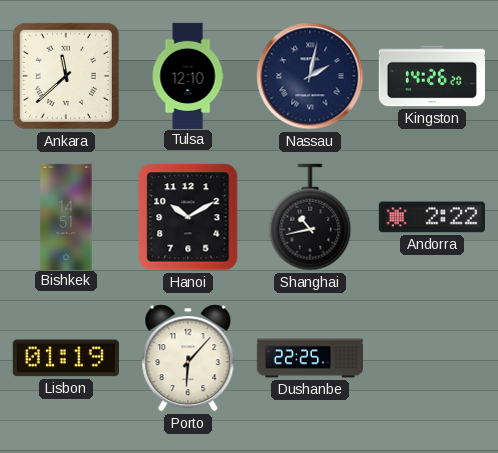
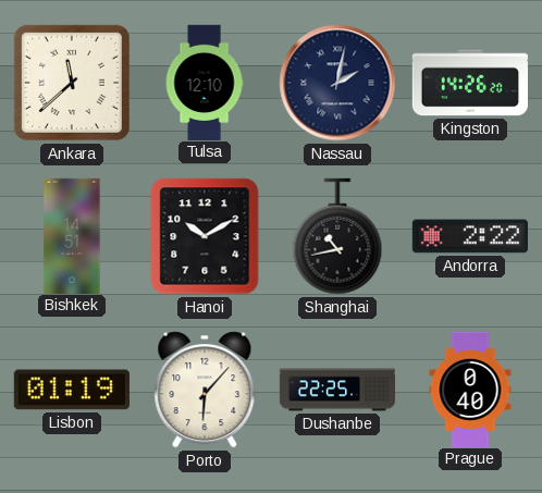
Prague: none -> 0:40 (470, 389)
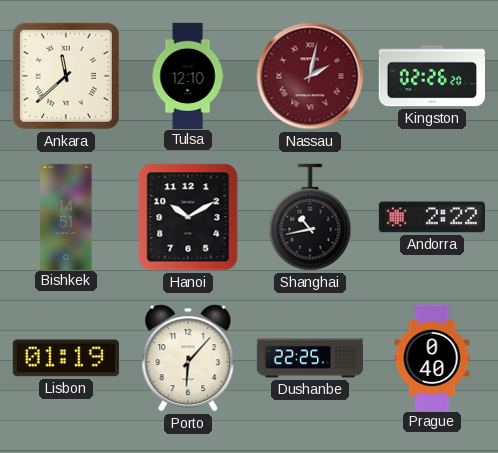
Nassau dial: navy -> burgundy (310, 76)
Kingston: 14:26 -> 02:26 (432, 76)
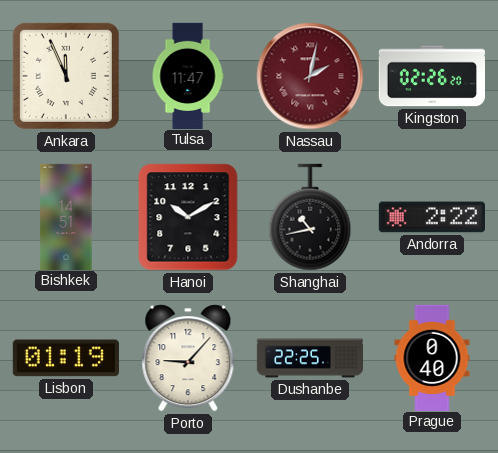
Ankara: 11:38 -> 11:56 (66, 76)
Tulsa: 12:10 -> 11:47 (188, 75)
Porto: 6:07 -> 9:07 (188, 358)
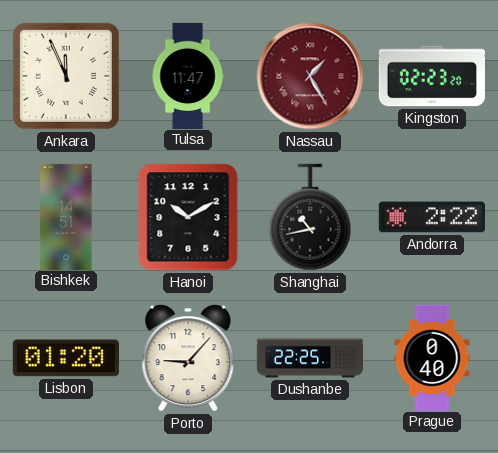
Nassau: 2:02 -> 1:25 (310, 76)
Kingston: 02:26 -> 02:23 (432, 76)
Lisbon: 01:19 -> 01:20 (66, 358)
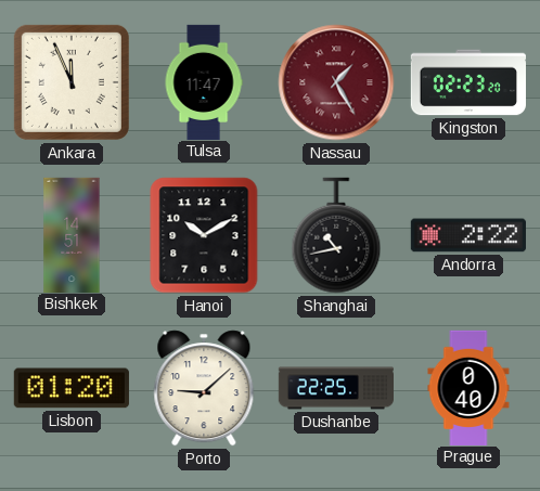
Porto: 9:07 -> 9:08 (204, 388)
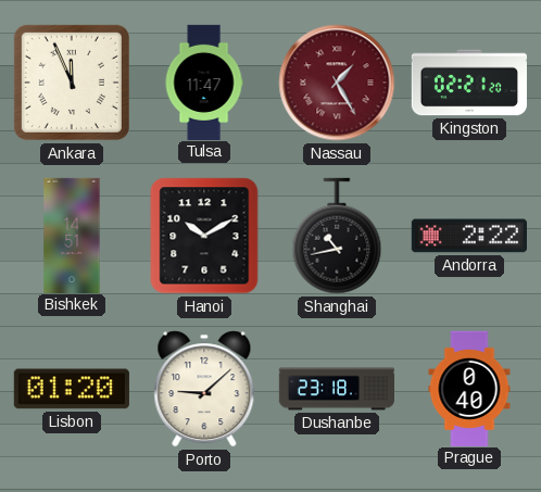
Kingston: 02:23 -> 02:21 (469, 83)
Dushanbe: 22:25 -> 23:18 (336, 389)
